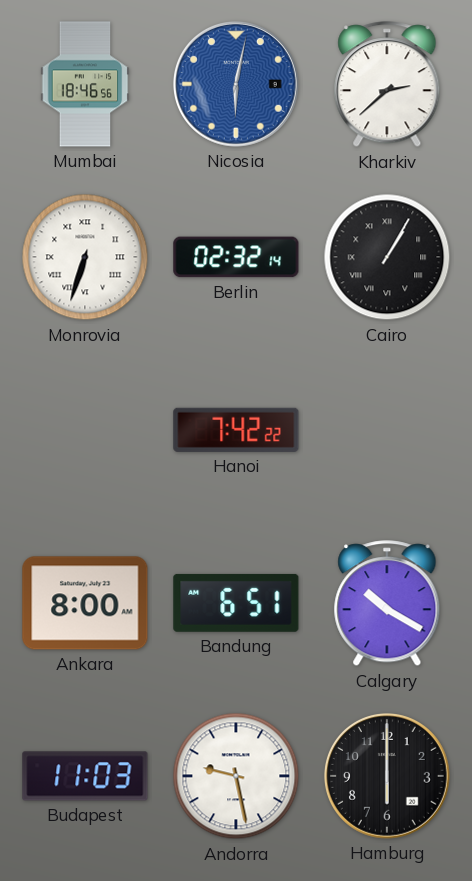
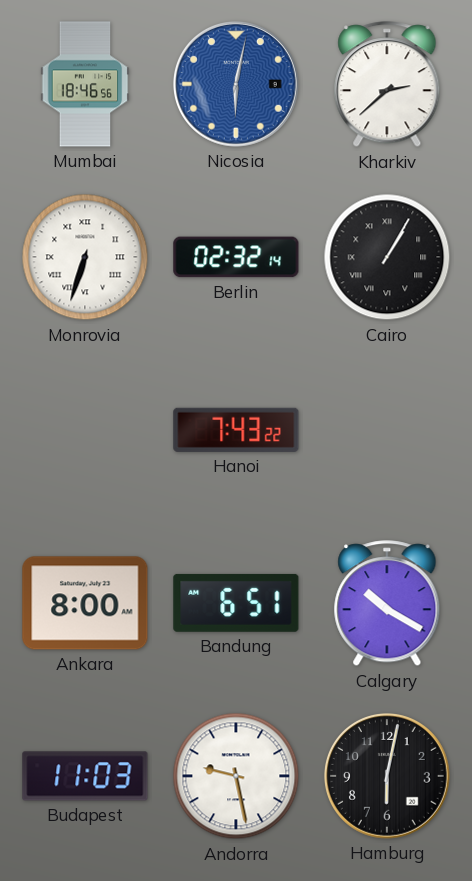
Hanoi: 7:42 -> 7:43 (236, 430)
Hamburg: 6:00 -> 6:02 (387, 776)
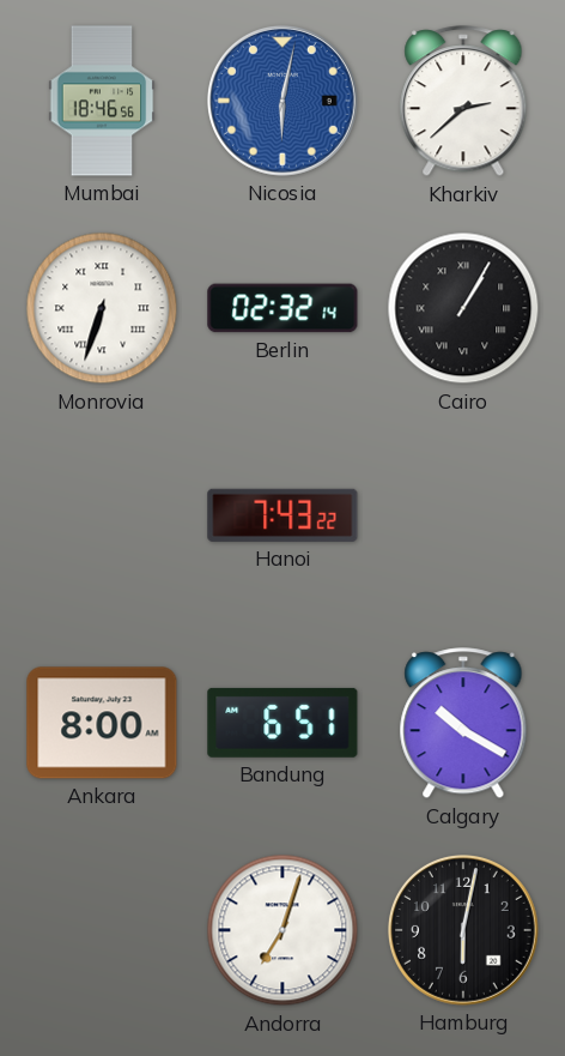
Budapest: 11:03 -> none (85, 776)
Andorra: 9:28 -> 7:03 (282, 930)
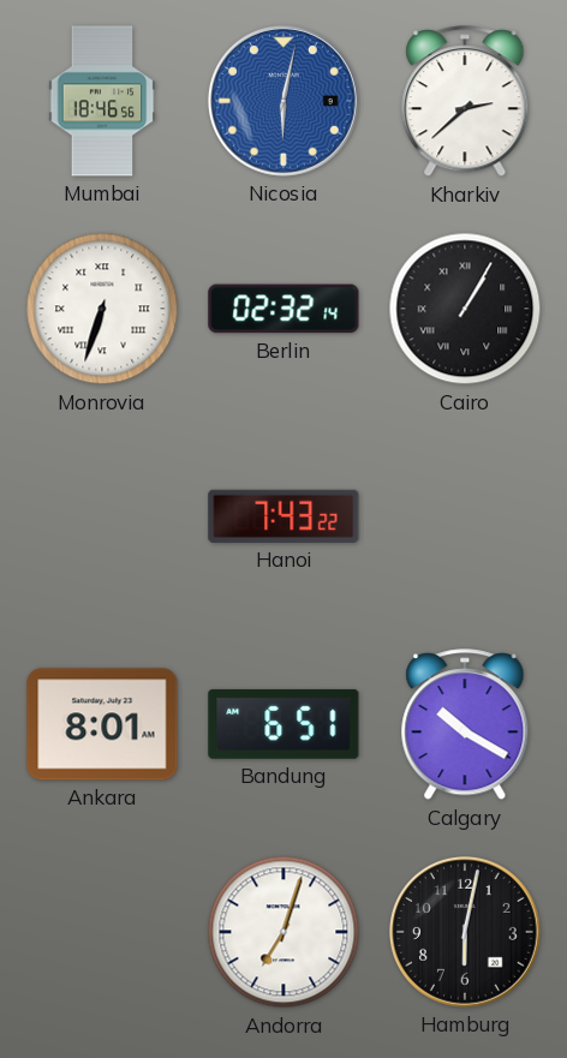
Ankara: 8:00 -> 8:01 (102, 724)
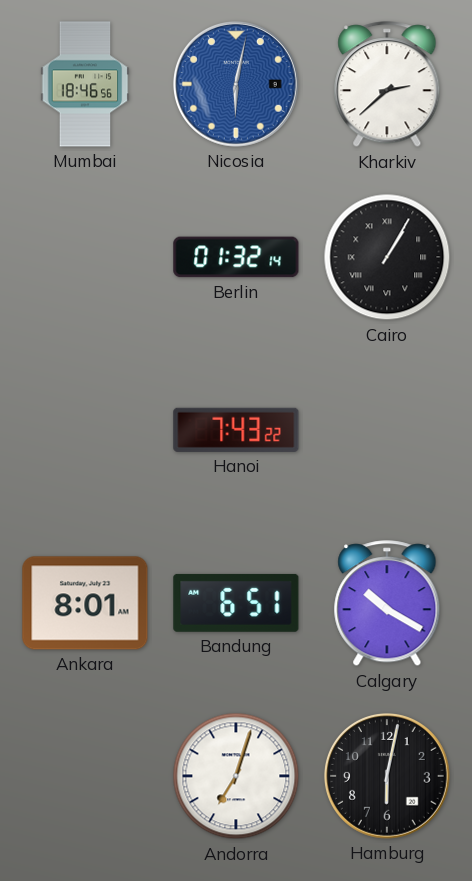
Monrovia: 6:33 -> none (102, 309)
Berlin: 02:32 -> 01:32 (236, 257)
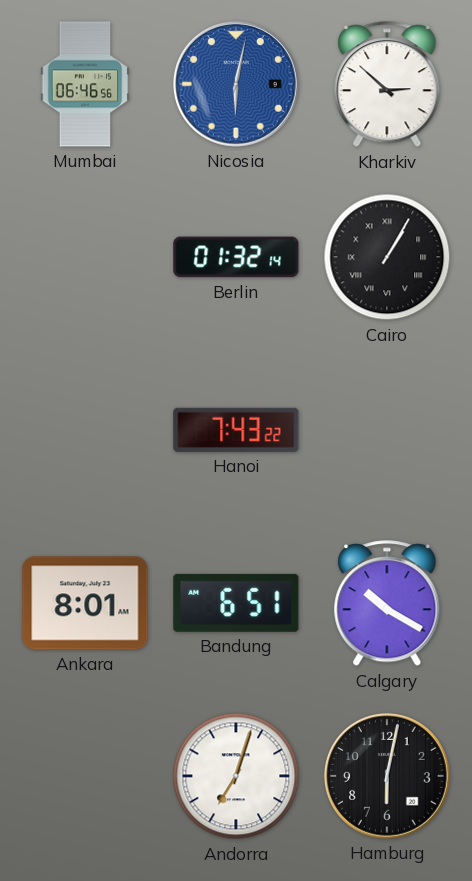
Mumbai: 18:46 -> 06:46 (85, 84)
Kharkiv: 2:38 -> 2:52 (387, 85)
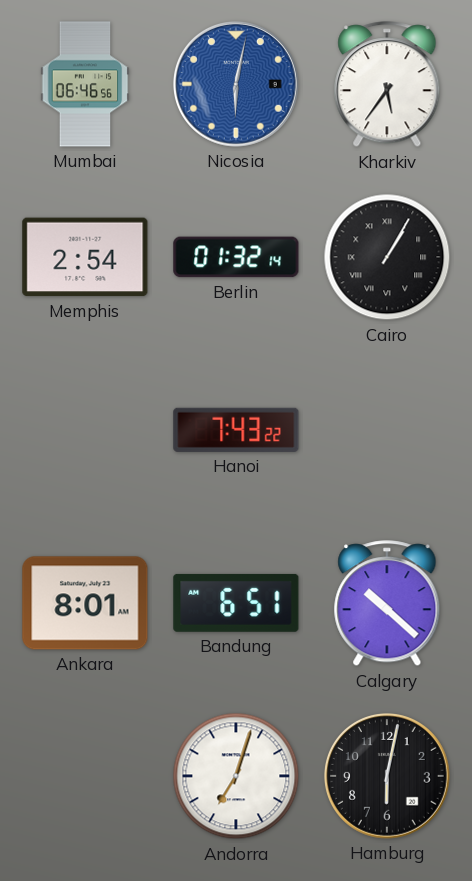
Kharkiv: 2:52 -> 5:36 (387, 85)
Memphis: none -> 2:54 (85, 257)
Calgary: 10:20 -> 10:22 (387, 604)
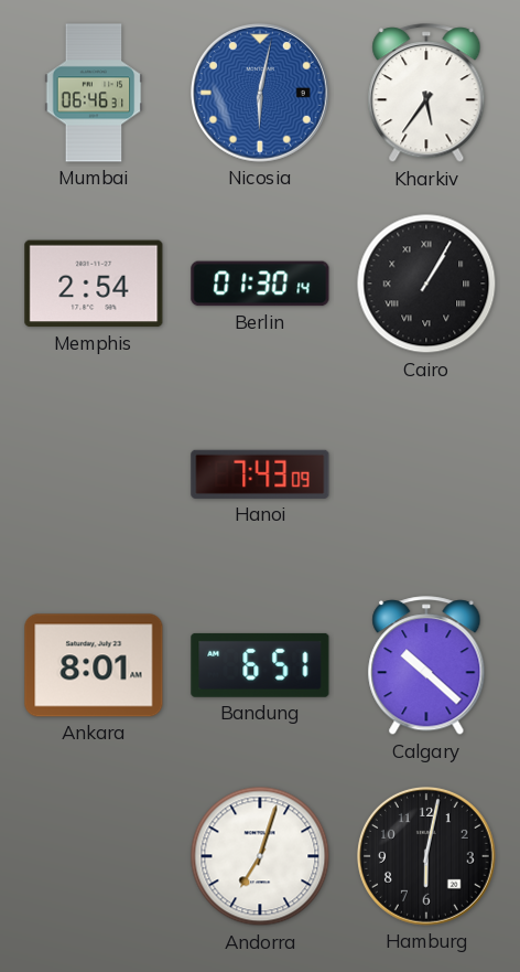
Mumbai: 06:46:56 -> 06:46:31 (94, 93)
Berlin: 01:32 -> 01:30 (260, 284)
Hanoi: 7:43:22 -> 7:43:09 (260, 474)
